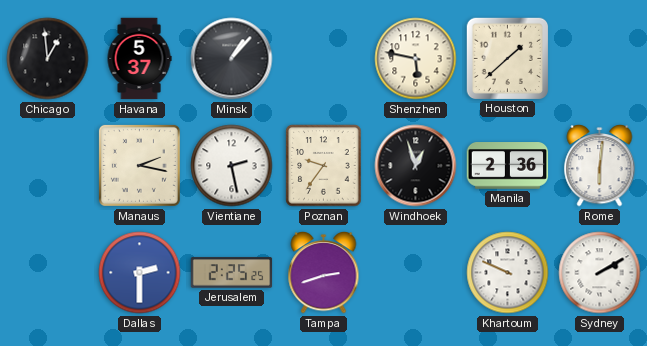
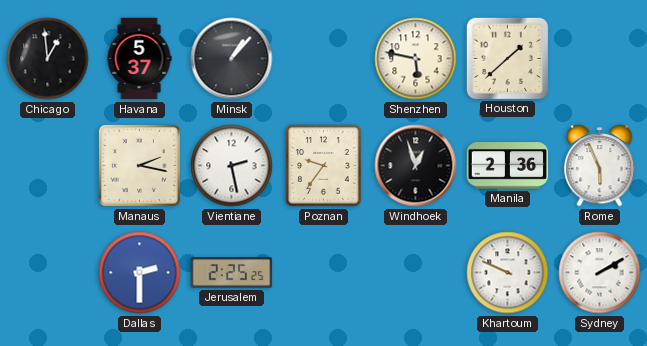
Rome: 6:01 -> 5:56 (600, 166)
Tampa: 2:42 -> none (324, 273)
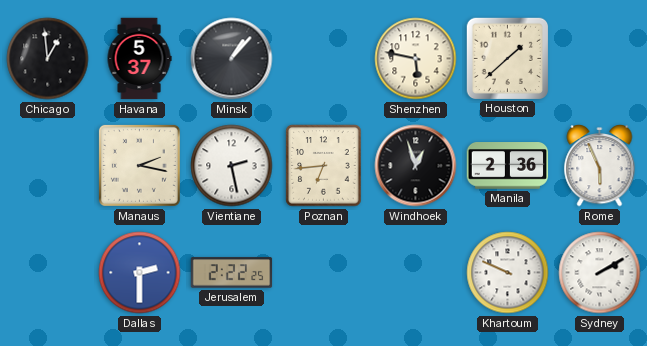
Poznan: 9:36 -> 6:44 (324, 166)
Jerusalem: 2:25 -> 2:22 (232, 273)
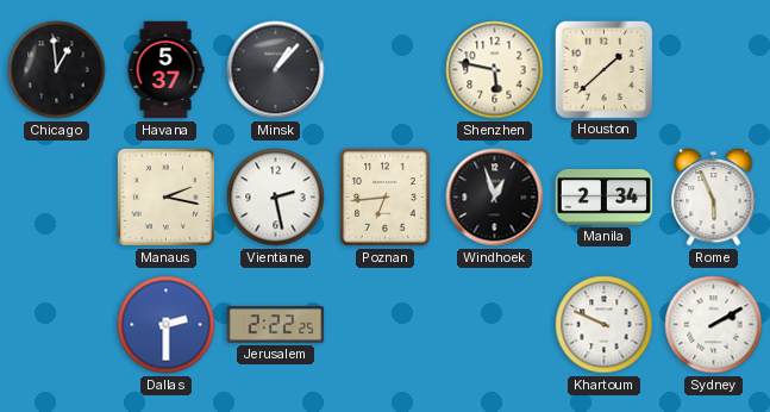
Manila: 2:36 -> 2:34 (605, 198)
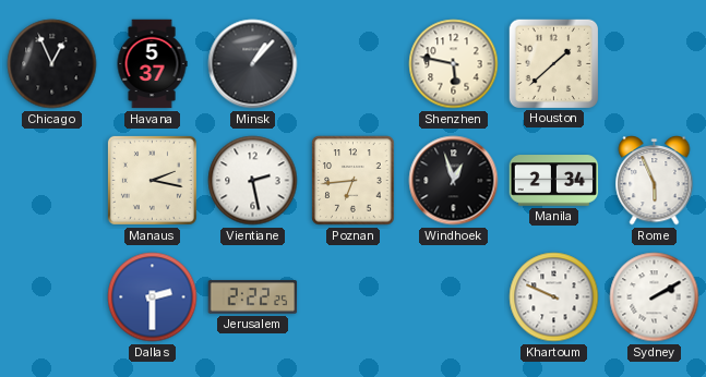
Chicago: 12:59 -> 12:56 (52, 64)
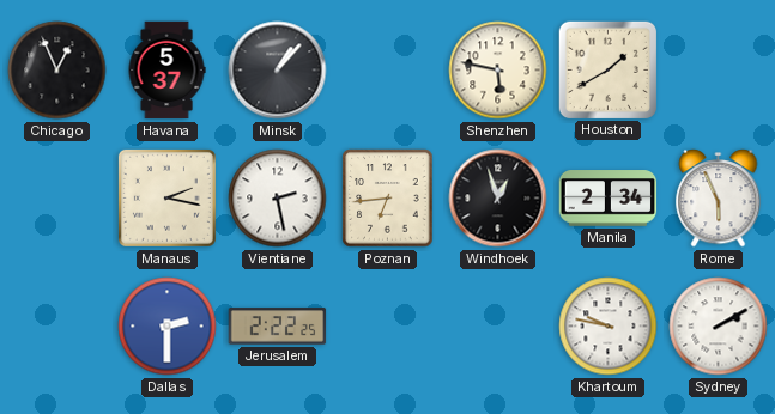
Houston: 1:38 -> 1:40 (607, 69)
Khartoum: 9:49 -> 9:47 (609, 327)
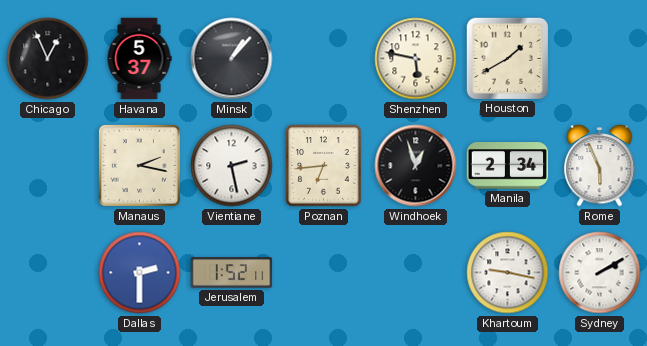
Jerusalem: 2:22 -> 1:52 (232, 273)
Khartoum: 9:47 -> 9:17 (508, 273)
